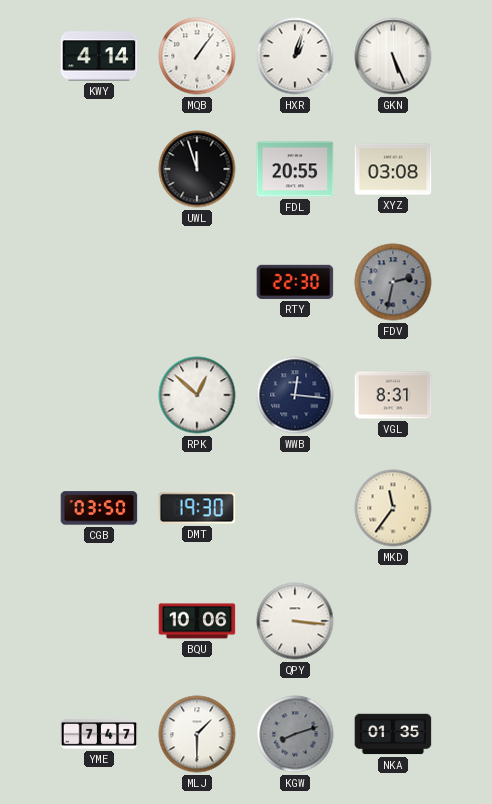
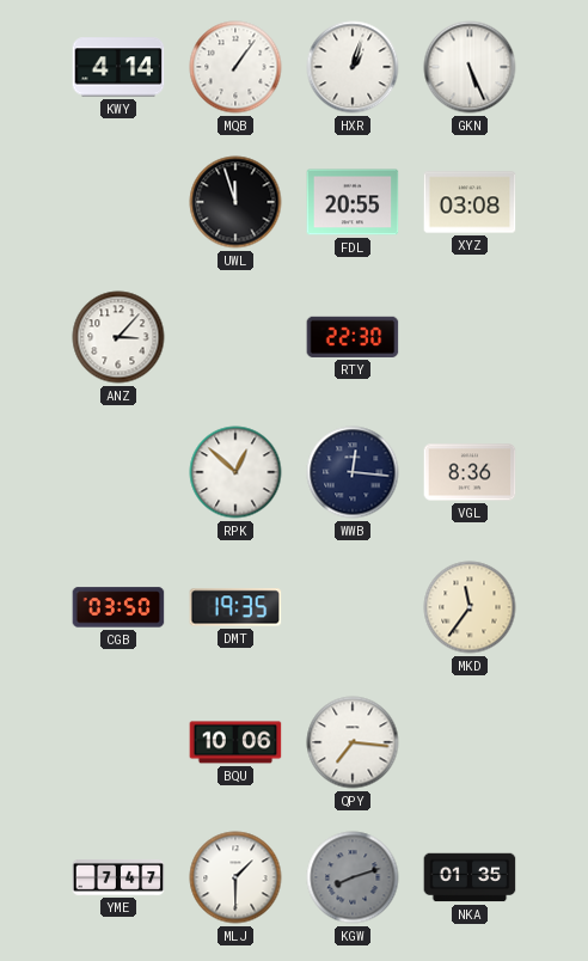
ANZ: none -> 3:07 (118, 337)
FDV: 2:32 -> none (393, 282)
VGL: 8:31 -> 8:36 (470, 472)
DMT: 19:30 -> 19:35 (235, 607)
QPY: 3:16 -> 7:16 (353, 742)
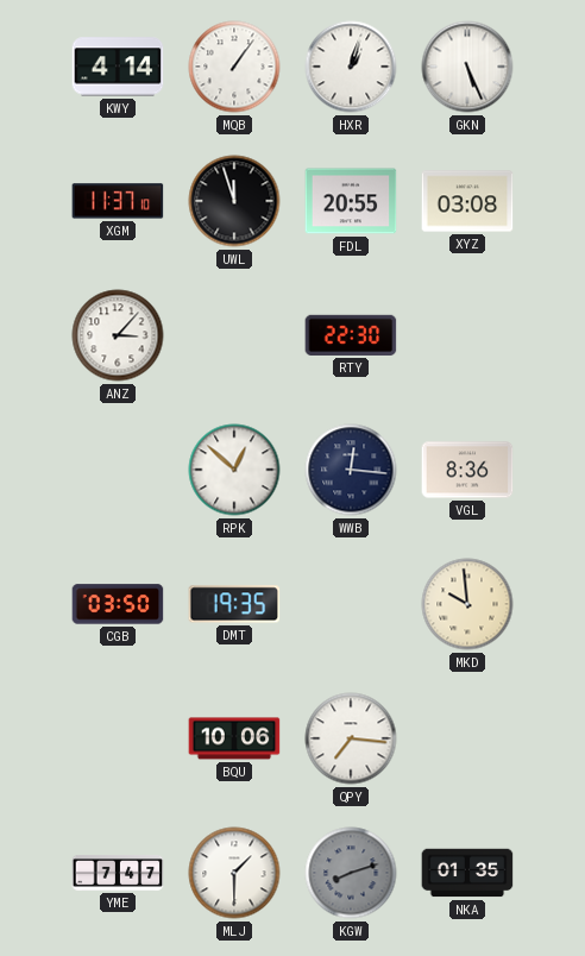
XGM: none -> 11:37 (118, 201)
MKD: 11:36 -> 9:59 (467, 604)
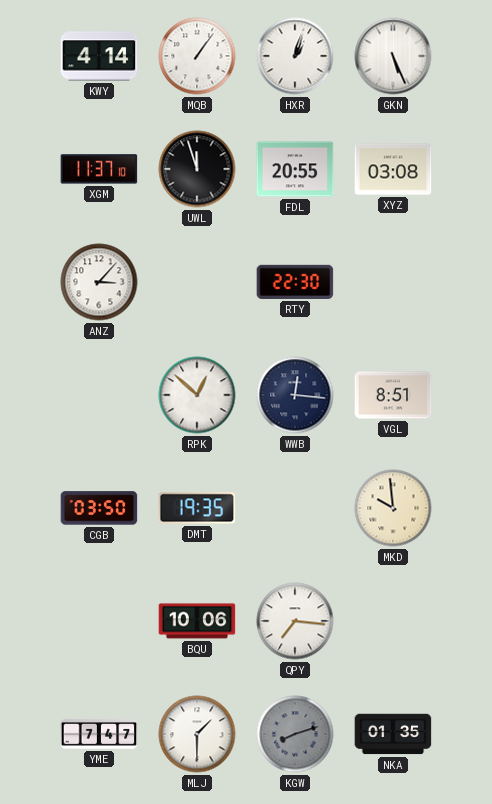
VGL: 8:36 -> 8:51 (393, 395)
